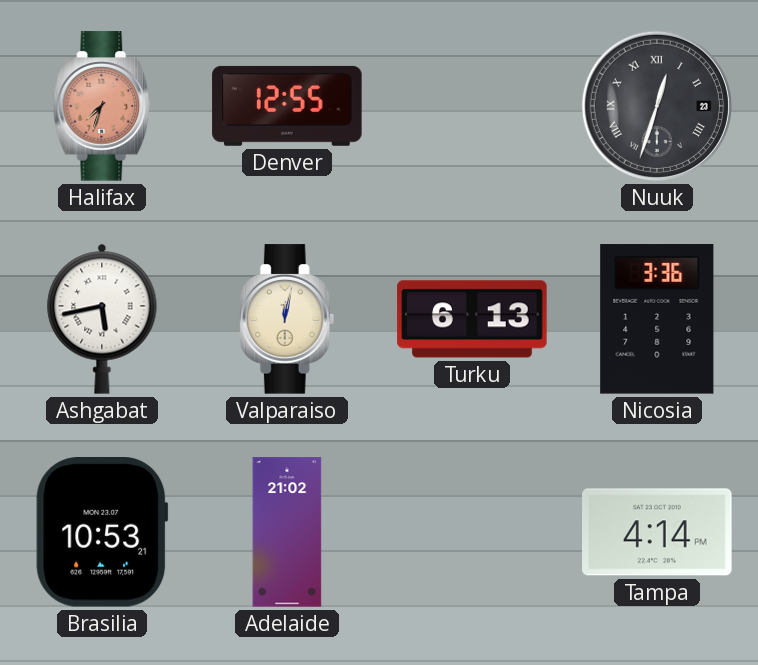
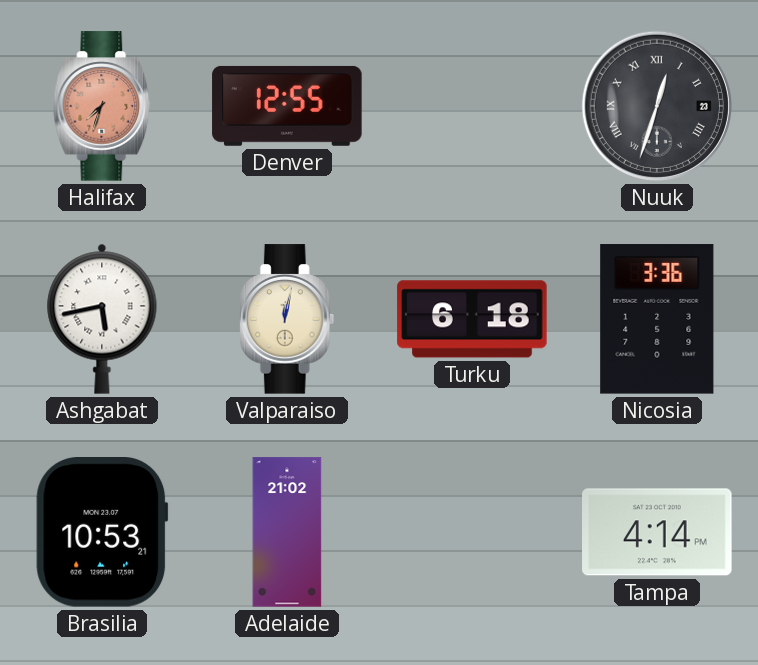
Turku: 6:13 -> 6:18 (472, 319)
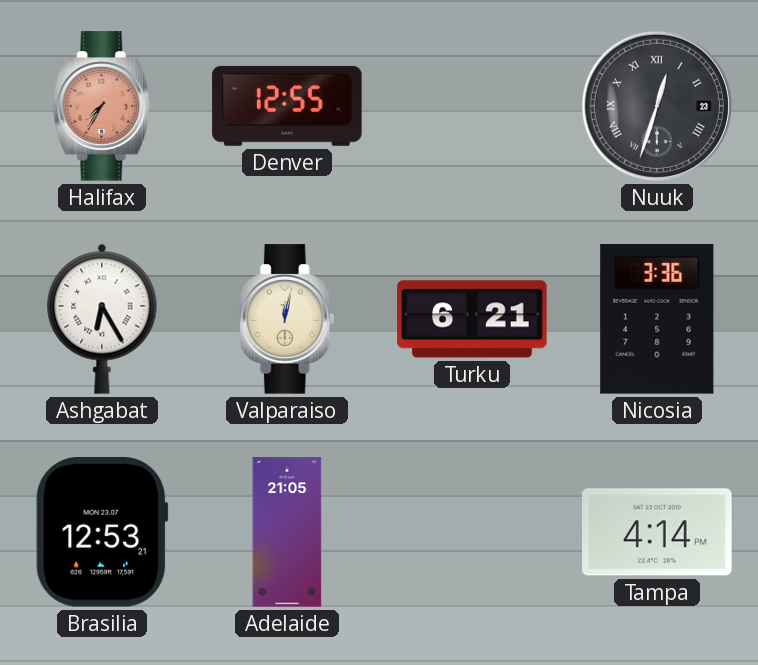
Halifax: 7:33 -> 7:35 (102, 106)
Ashgabat: 5:43 -> 6:25 (102, 319)
Turku: 6:18 -> 6:21 (472, 319)
Brasilia: 10:53 -> 12:53 (102, 533)
Adelaide: 21:02 -> 21:05 (287, 532)
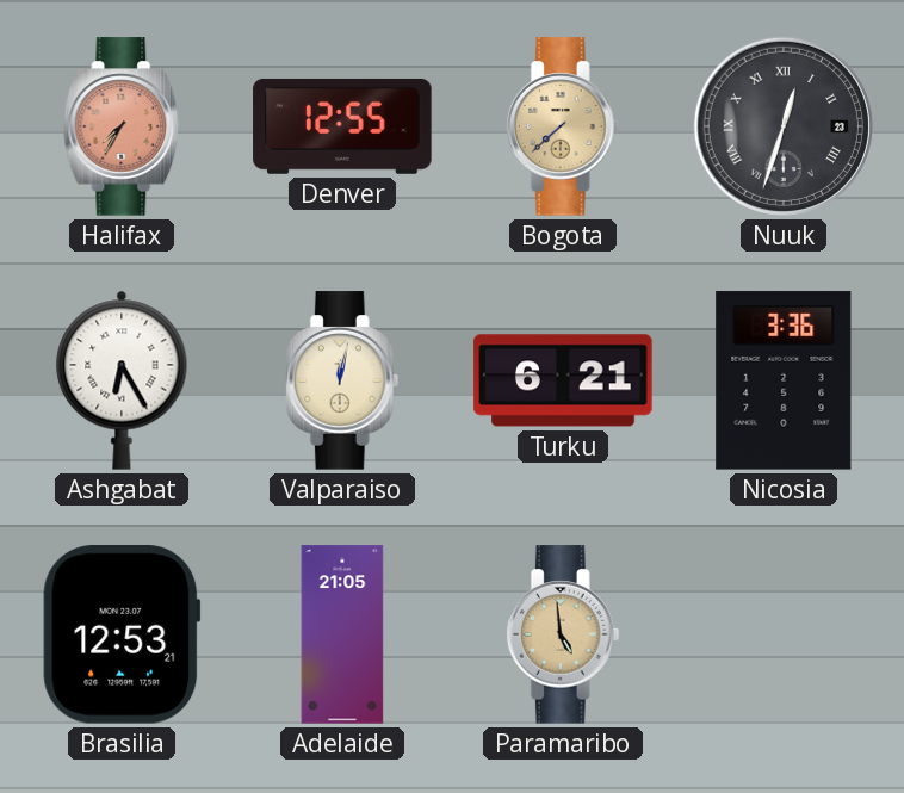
Bogota: none -> 7:38 (563, 126)
Paramaribo: none -> 4:59 (563, 634)
Tampa: 4:14 -> none (657, 532)
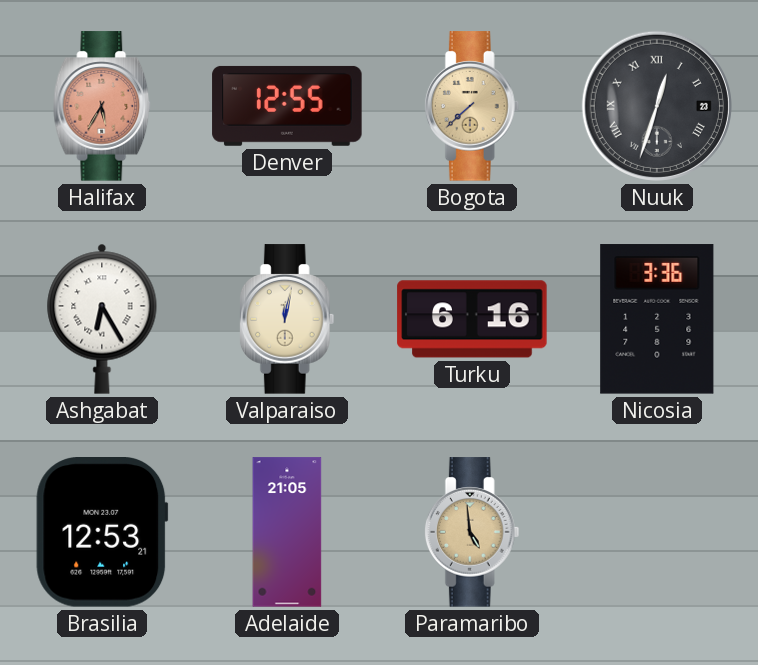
Halifax: 7:35 -> 5:35 (102, 106)
Turku: 6:21 -> 6:16 (472, 319)
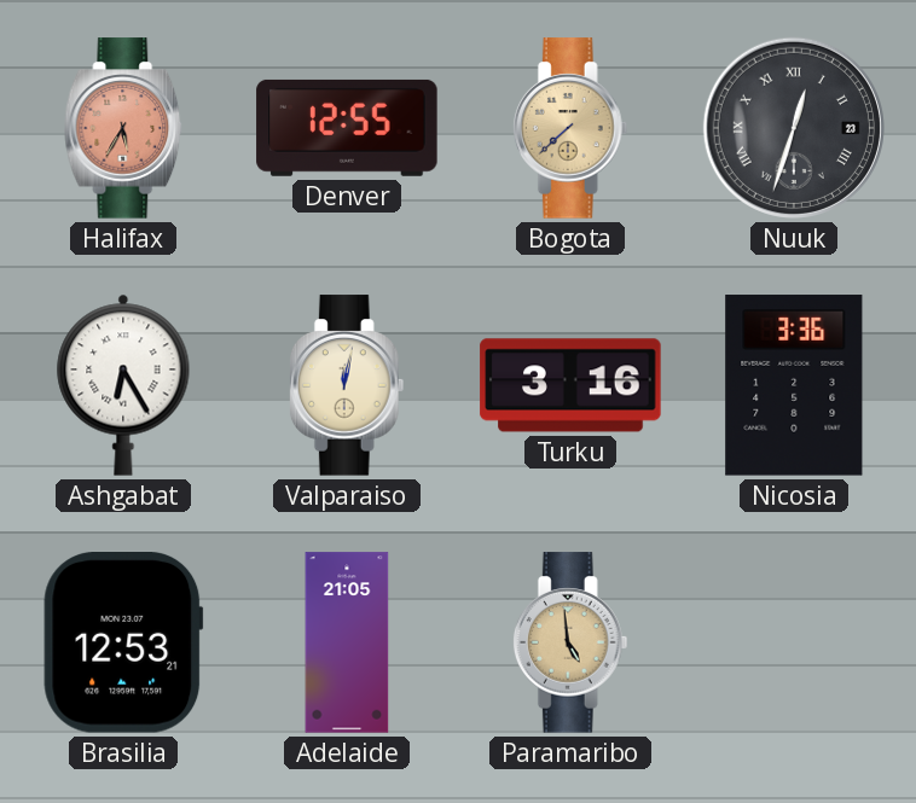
Turku: 6:16 -> 3:16 (570, 385)
